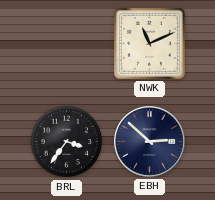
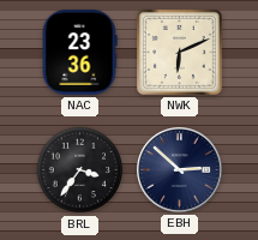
NAC: none -> 23:36 (79, 53)
NWK: 11:11 -> 6:11 (179, 52)
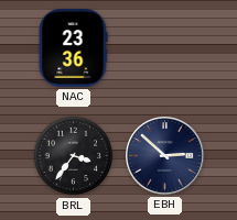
NWK: 6:11 -> none (179, 52)
